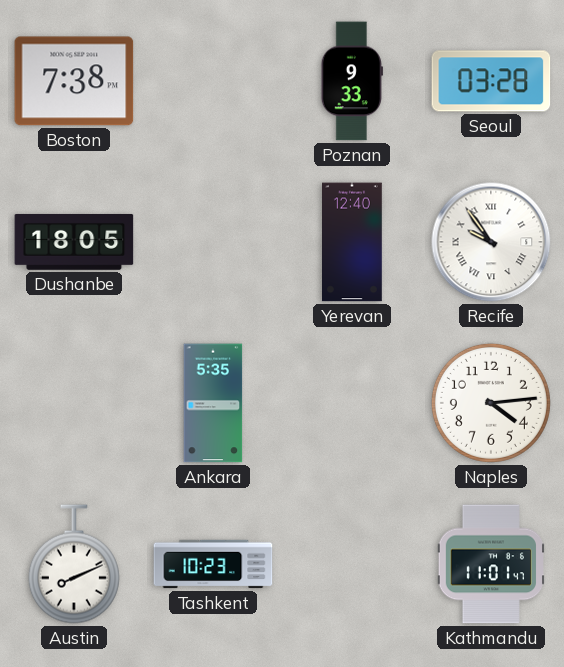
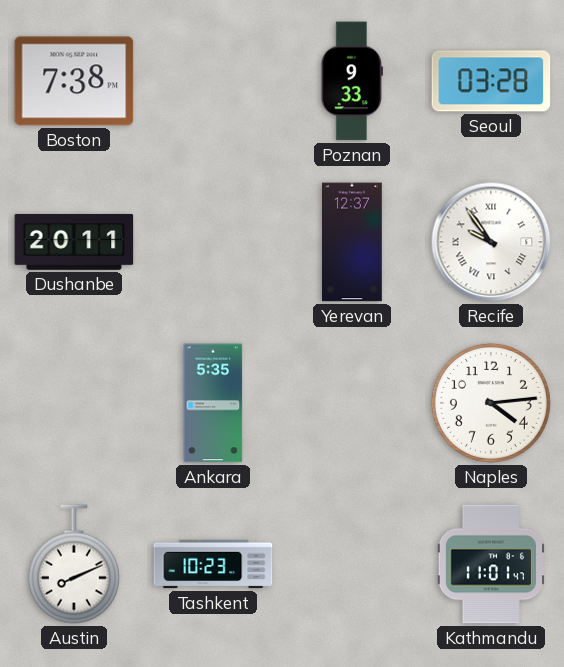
Dushanbe: 18:05 -> 20:11 (74, 242)
Yerevan: 12:40 -> 12:37 (352, 242)
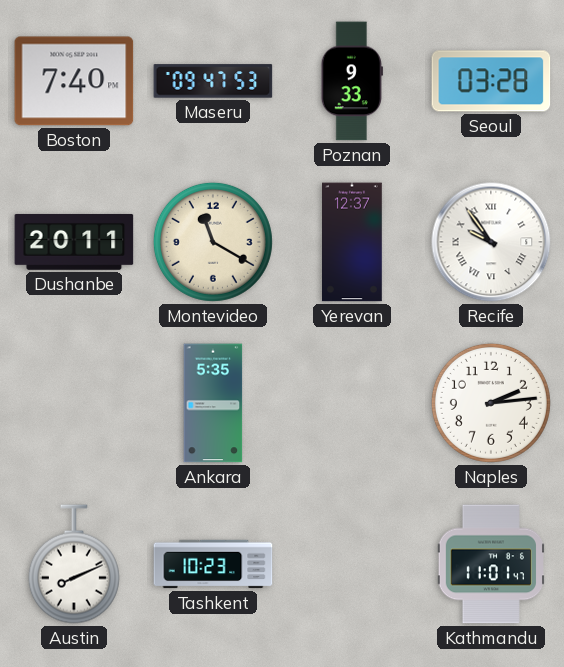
Boston: 7:38 -> 7:40 (74, 81)
Maseru: none -> 09:47 (213, 81)
Montevideo: none -> 11:20 (213, 242)
Naples: 4:14 -> 2:14 (491, 403)
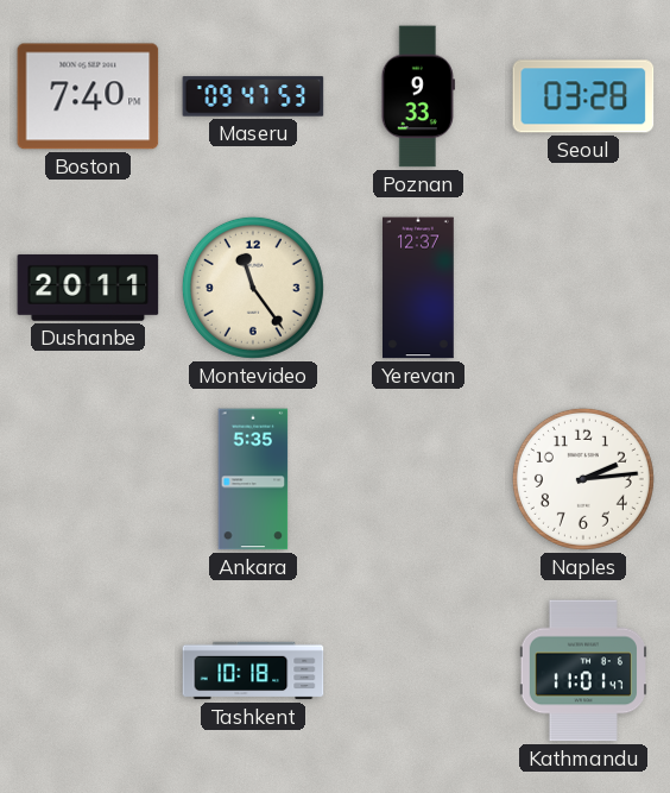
Montevideo: 11:20 -> 11:24 (253, 288)
Recife: 9:54 -> none (491, 242)
Austin: 8:11 -> none (74, 564)
Tashkent: 10:23 -> 10:18 (253, 671)
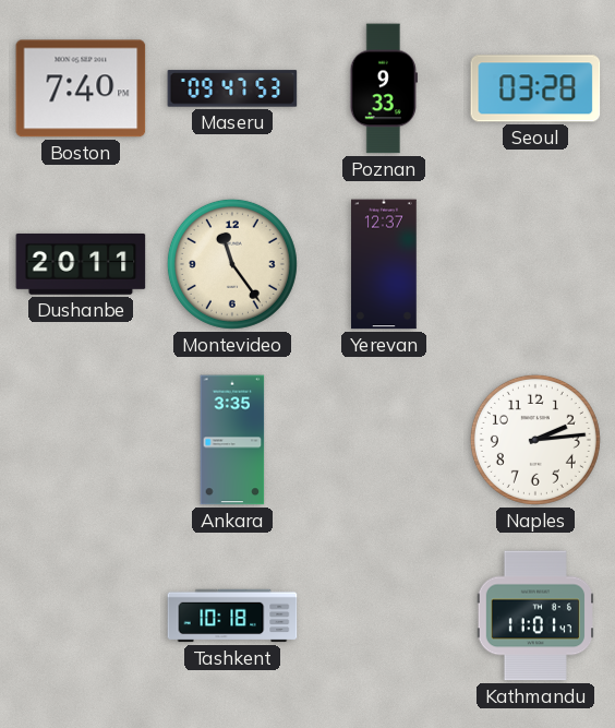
Ankara: 5:35 -> 3:35 (232, 440)
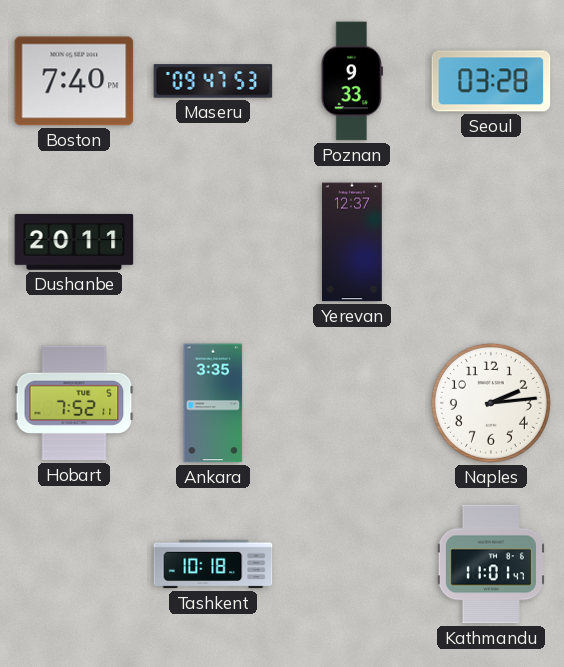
Montevideo: 11:24 -> none (232, 264)
Hobart: none -> 7:52 (74, 403)
